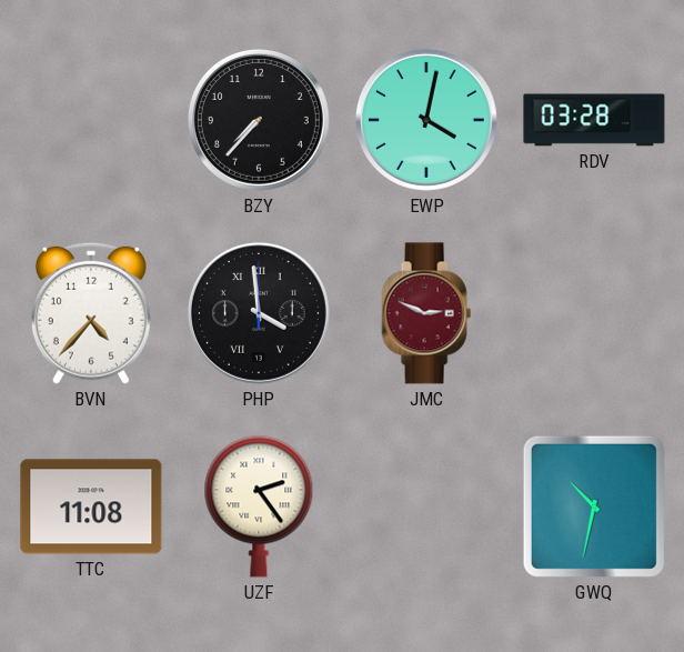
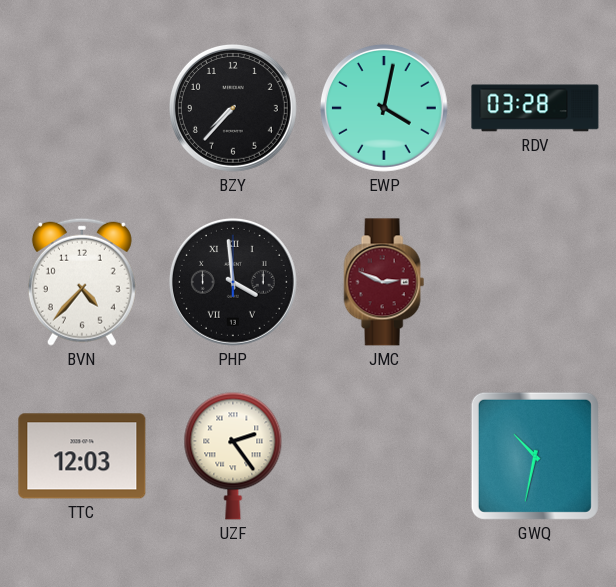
TTC: 11:08 -> 12:03 (82, 456)
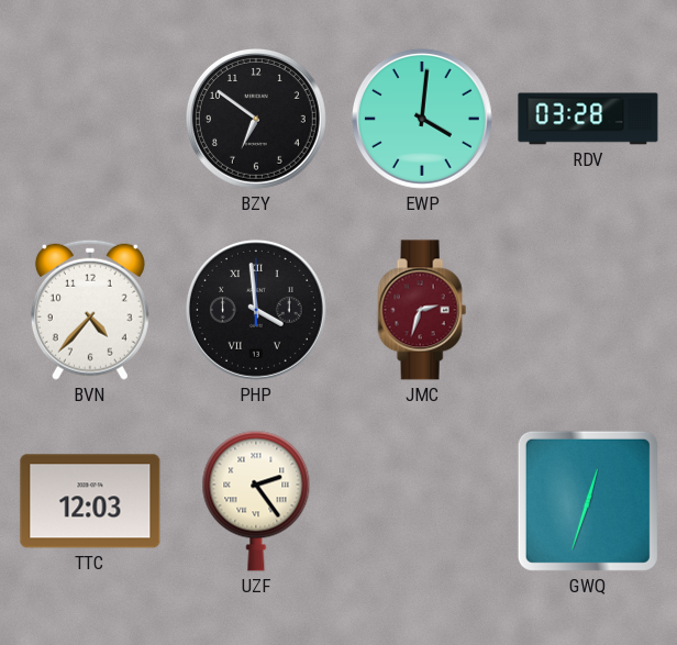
BZY: 7:37 -> 6:51 (256, 119)
EWP: 4:02 -> 4:01 (422, 119)
JMC: 2:49 -> 2:33 (422, 310)
GWQ: 10:32 -> 12:33 (588, 501)
